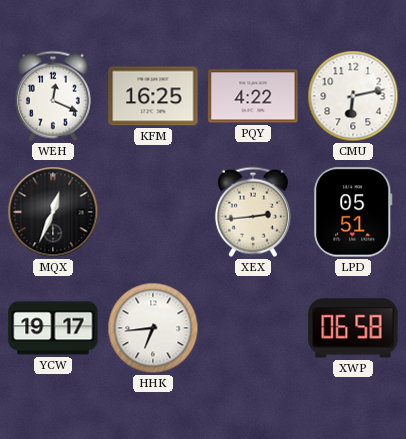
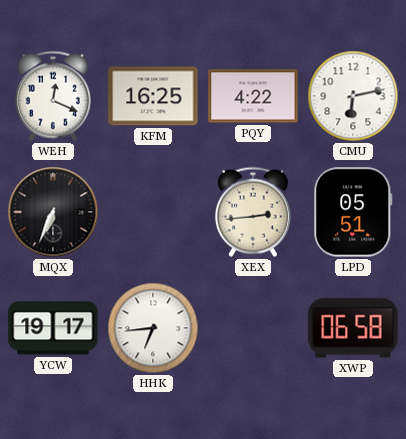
MQX: 12:34 -> 6:34 (53, 212)
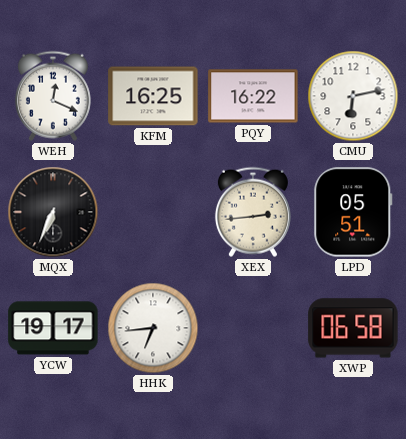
PQY: 4:22 -> 16:22 (253, 96)
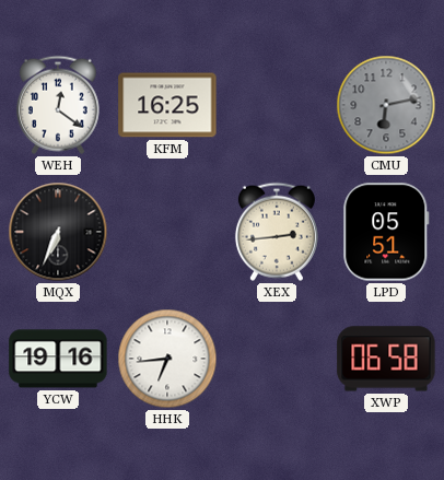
WEH: 12:19 -> 12:21 (58, 105)
PQY: 16:22 -> none (253, 96)
CMU dial: white -> grey (386, 105)
YCW: 19:17 -> 19:16 (58, 359)
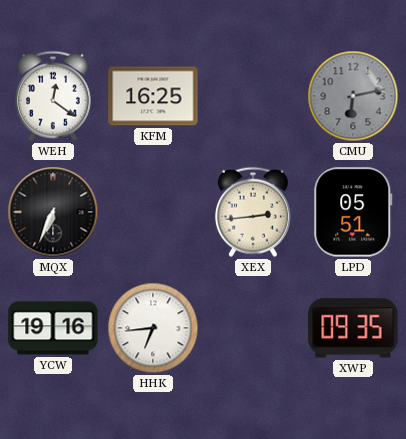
XWP: 06:58 -> 09:35 (353, 328)
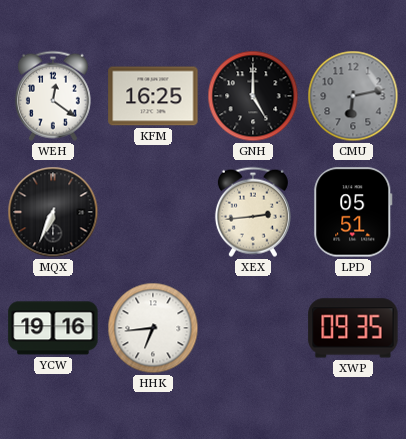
GNH: none -> 5:00 (253, 96)
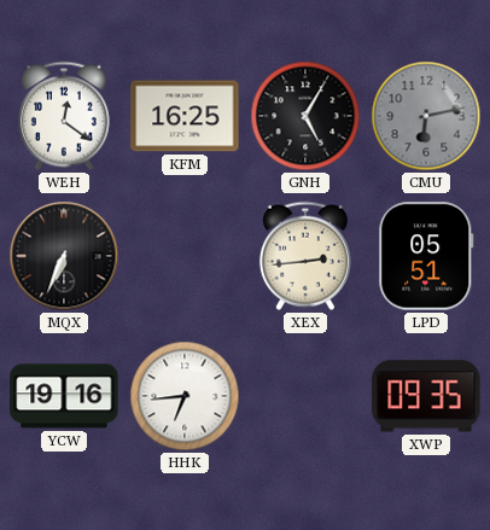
GNH: 5:00 -> 5:05 (305, 116)
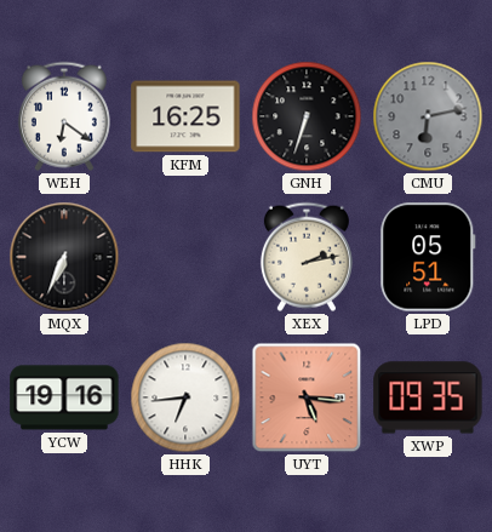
WEH: 12:21 -> 6:21 (64, 116)
GNH: 5:05 -> 6:33 (307, 116)
XEX: 2:44 -> 2:13 (307, 257)
UYT: none -> 5:16 (307, 397)
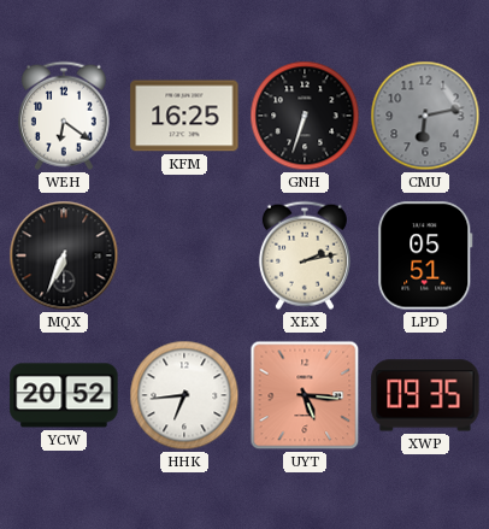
YCW: 19:16 -> 20:52 (64, 395)
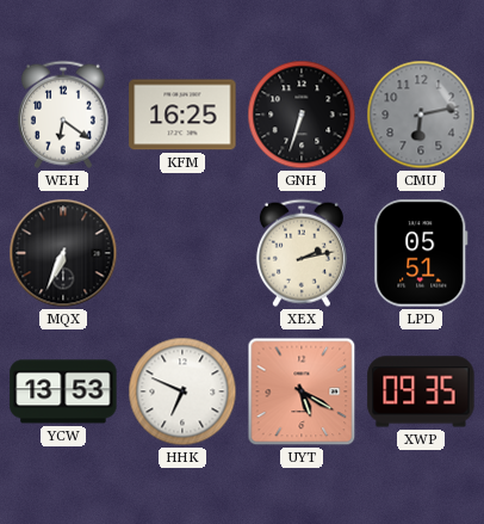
YCW: 20:52 -> 13:53 (63, 392)
HHK: 6:44 -> 6:49 (182, 392)
UYT: 5:16 -> 5:20 (302, 392)
